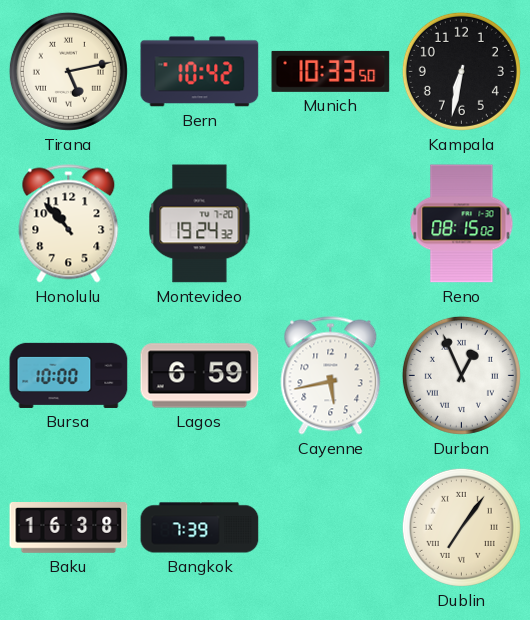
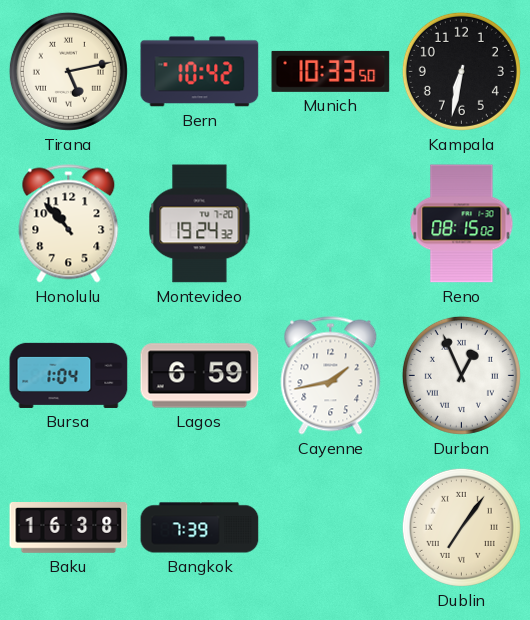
Bursa: 10:00 -> 1:04 (69, 375)
Cayenne: 5:43 -> 1:43 (331, 376)
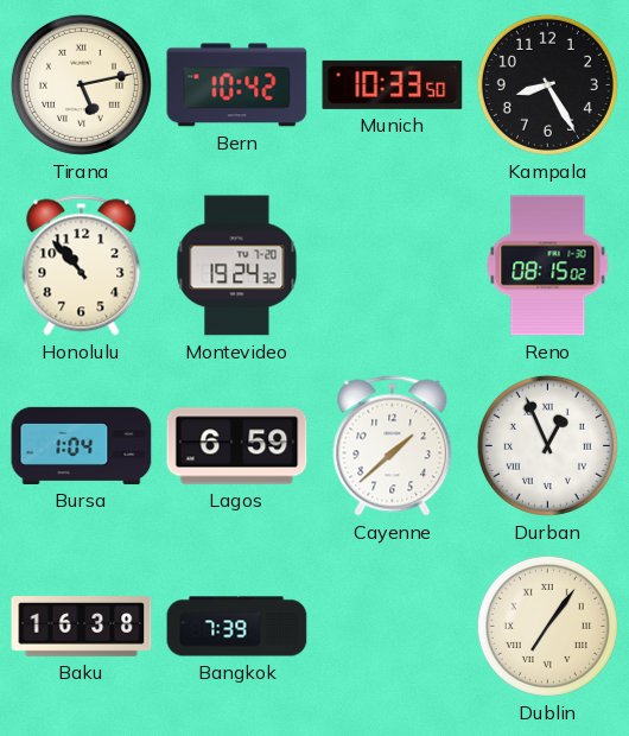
Kampala: 6:32 -> 8:25 (547, 84)
Cayenne: 1:43 -> 1:38 (393, 446)
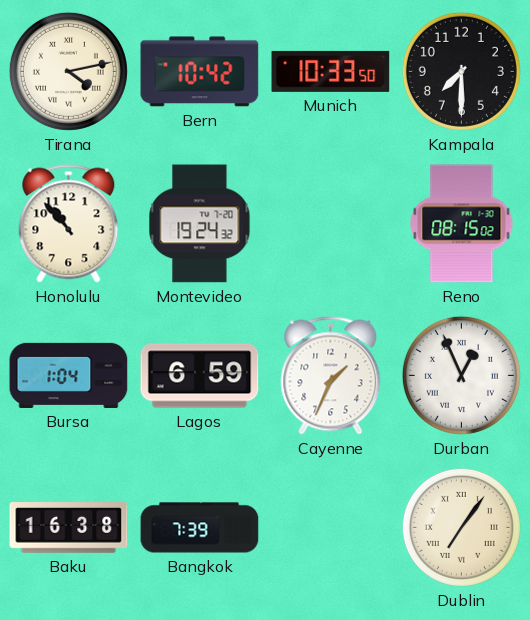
Tirana: 5:13 -> 4:13 (68, 71)
Kampala: 8:25 -> 7:30 (461, 71)
Cayenne: 1:38 -> 1:34 (331, 376)
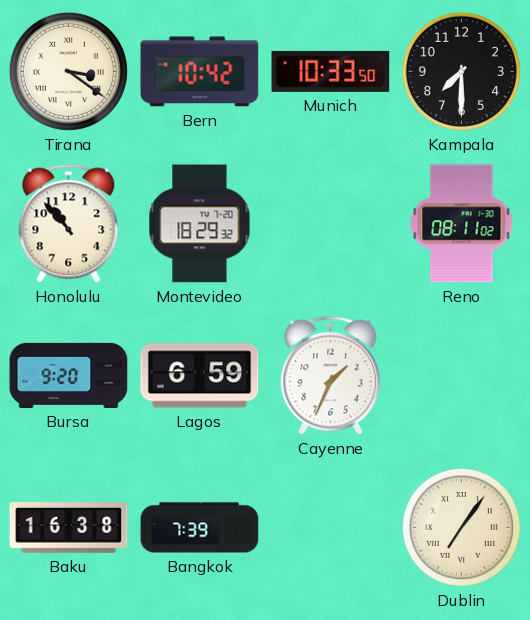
Tirana: 4:13 -> 3:21 (68, 71)
Montevideo: 19:24 -> 18:29 (200, 224)
Reno: 08:15 -> 08:11 (462, 224)
Bursa: 1:04 -> 9:20 (69, 375)
Durban: 12:56 -> none (461, 375)
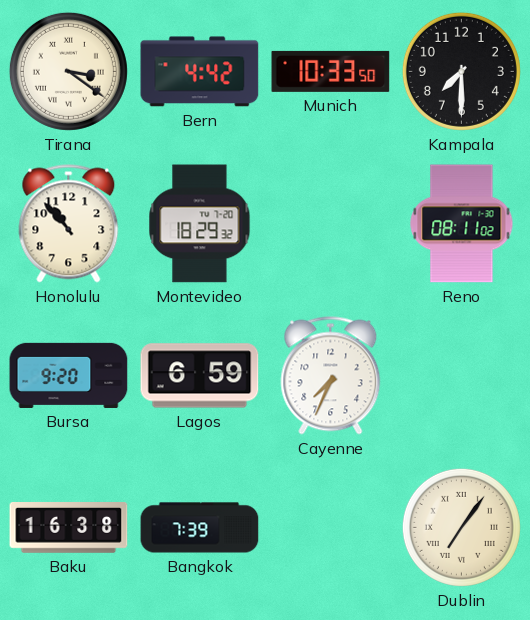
Bern: 10:42 -> 4:42 (200, 72)
Cayenne: 1:34 -> 7:34 (331, 376)
